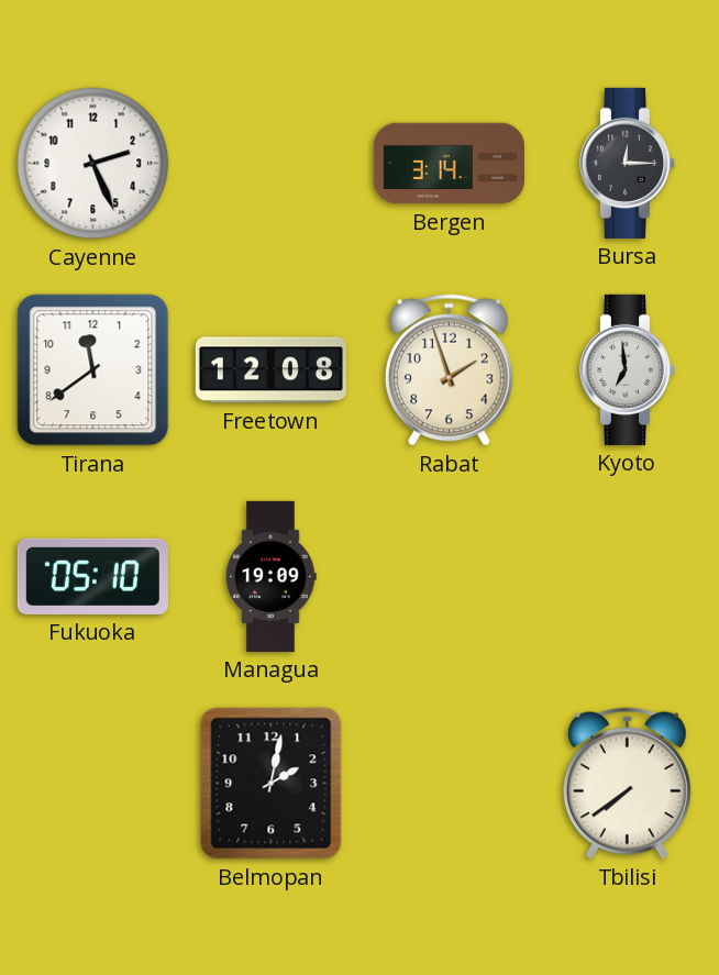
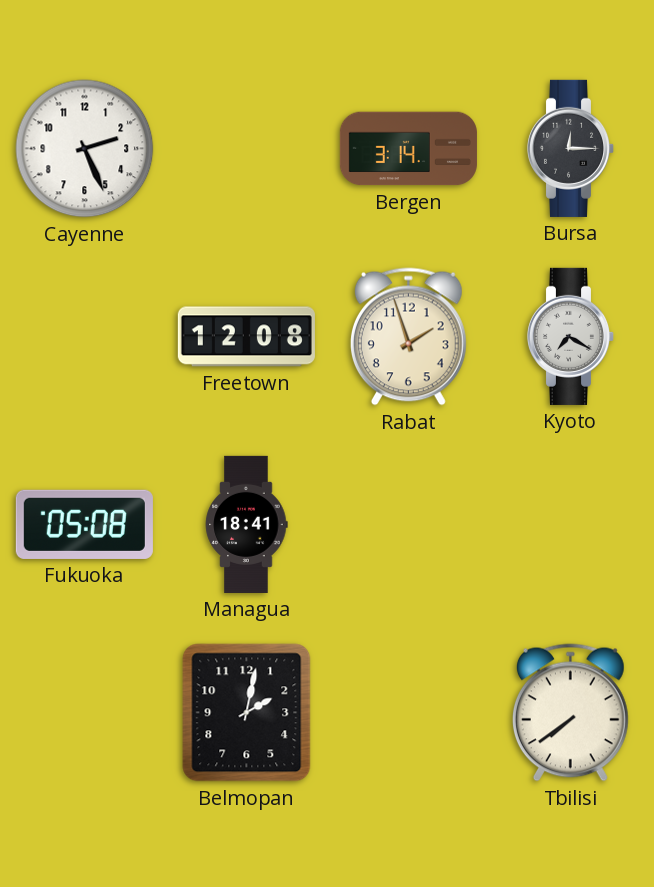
Tirana: 11:39 -> none (93, 370)
Kyoto: 6:59 -> 7:20 (571, 336)
Fukuoka: 05:10 -> 05:08 (84, 524)
Managua: 19:09 -> 18:41 (247, 524)
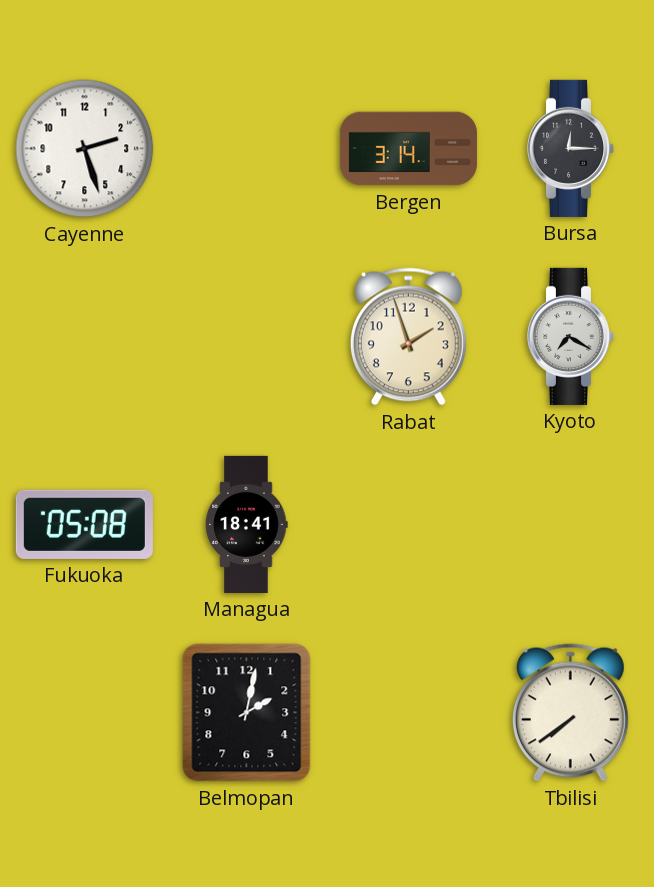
Cayenne: 2:26 -> 2:27 (85, 149)
Freetown: 12:08 -> none (246, 337)
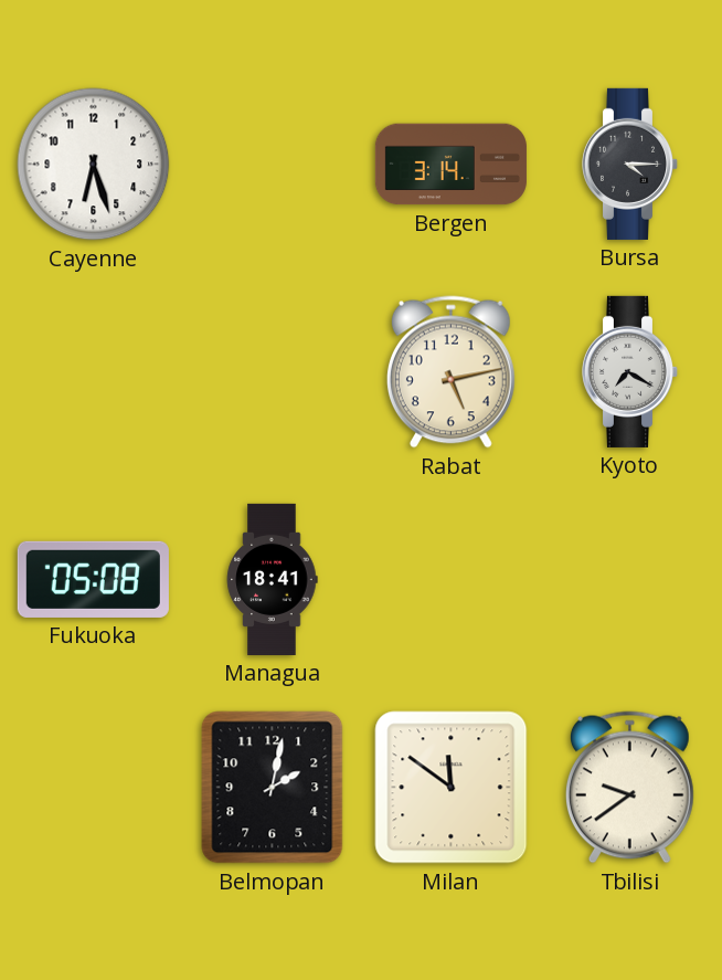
Cayenne: 2:27 -> 6:27 (94, 165)
Bursa: 12:15 -> 4:15 (630, 164)
Rabat: 1:57 -> 5:13 (450, 372)
Milan: none -> 11:51 (452, 788)
Tbilisi: 7:39 -> 9:39 (629, 788)
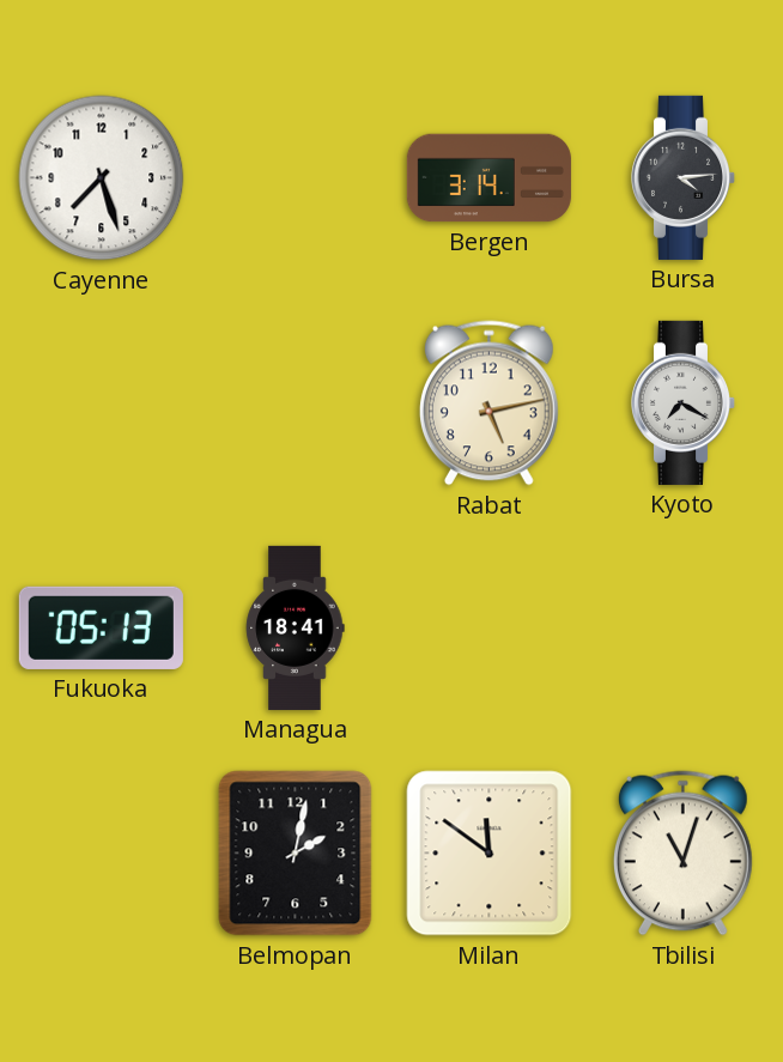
Cayenne: 6:27 -> 7:27 (102, 178)
Bursa: 4:15 -> 4:14 (684, 177)
Fukuoka: 05:08 -> 05:13 (101, 627)
Tbilisi: 9:39 -> 11:03 (682, 854)
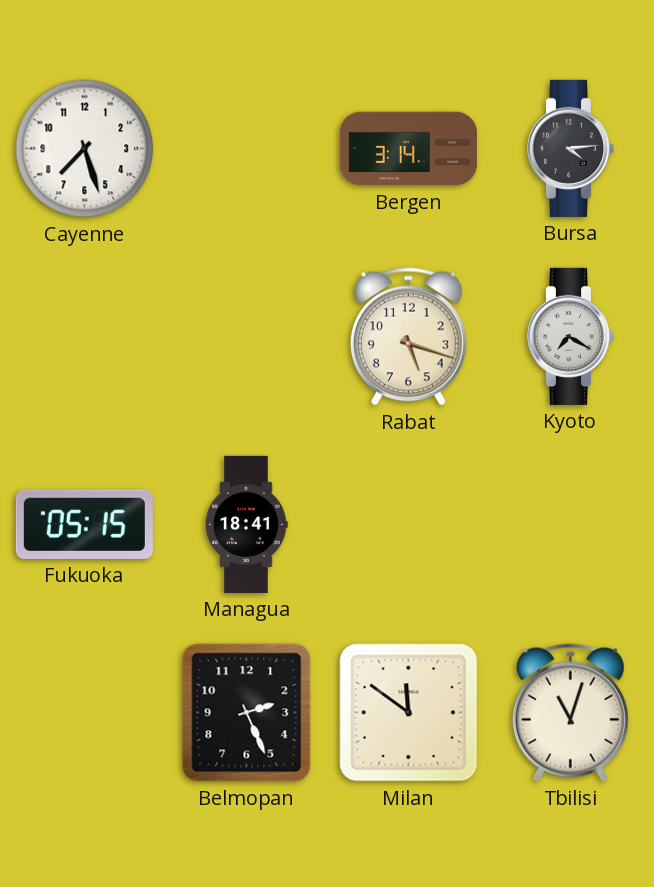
Rabat: 5:13 -> 5:18 (408, 337)
Fukuoka: 05:13 -> 05:15 (84, 524)
Belmopan: 2:02 -> 2:26 (247, 713)
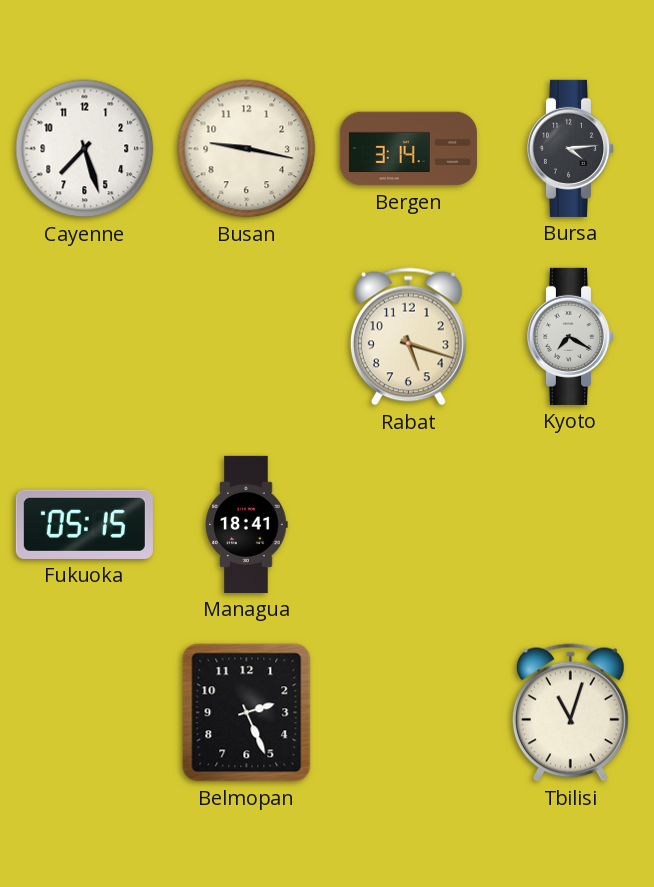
Busan: none -> 9:17 (247, 149)
Milan: 11:51 -> none (409, 713)
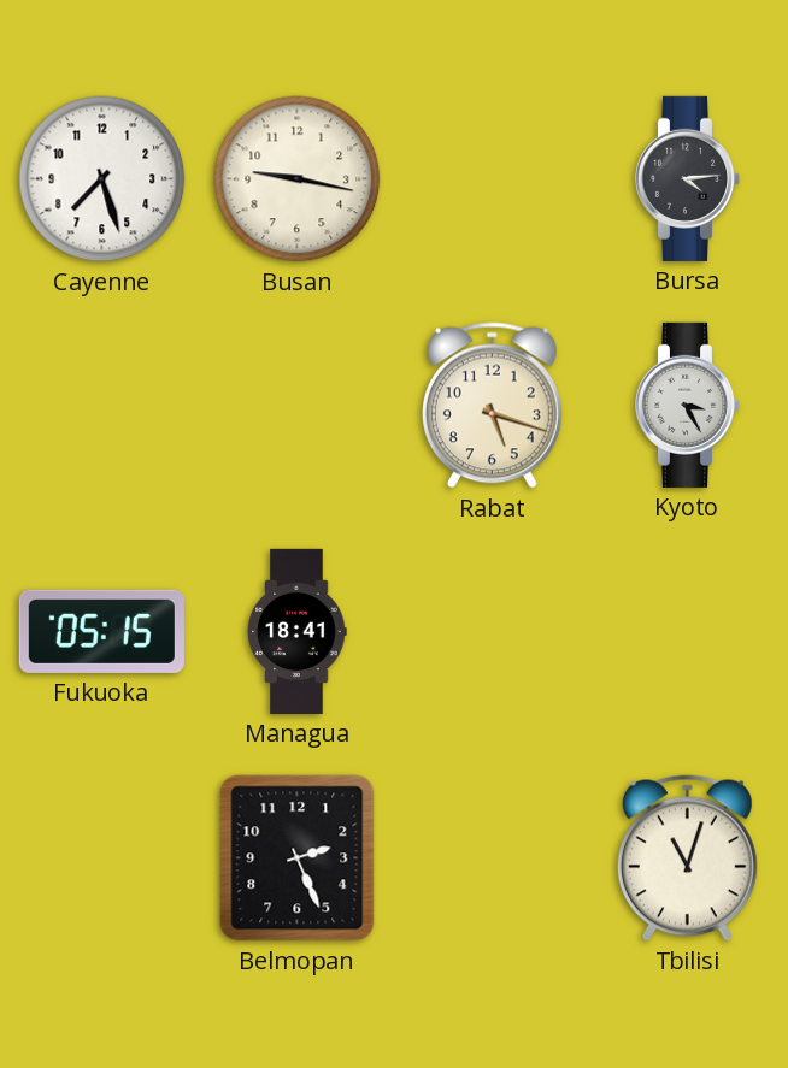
Bergen: 3:14 -> none (408, 149)
Kyoto: 7:20 -> 3:25 (688, 405)
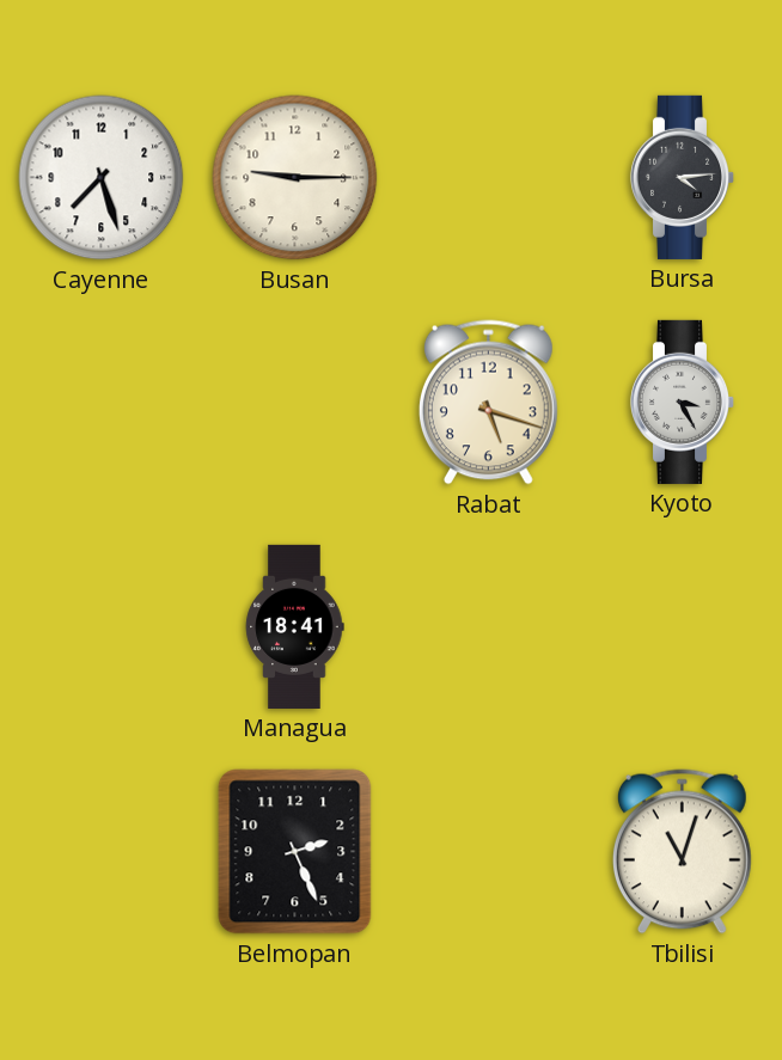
Busan: 9:17 -> 9:15 (295, 178)
Fukuoka: 05:15 -> none (101, 631)
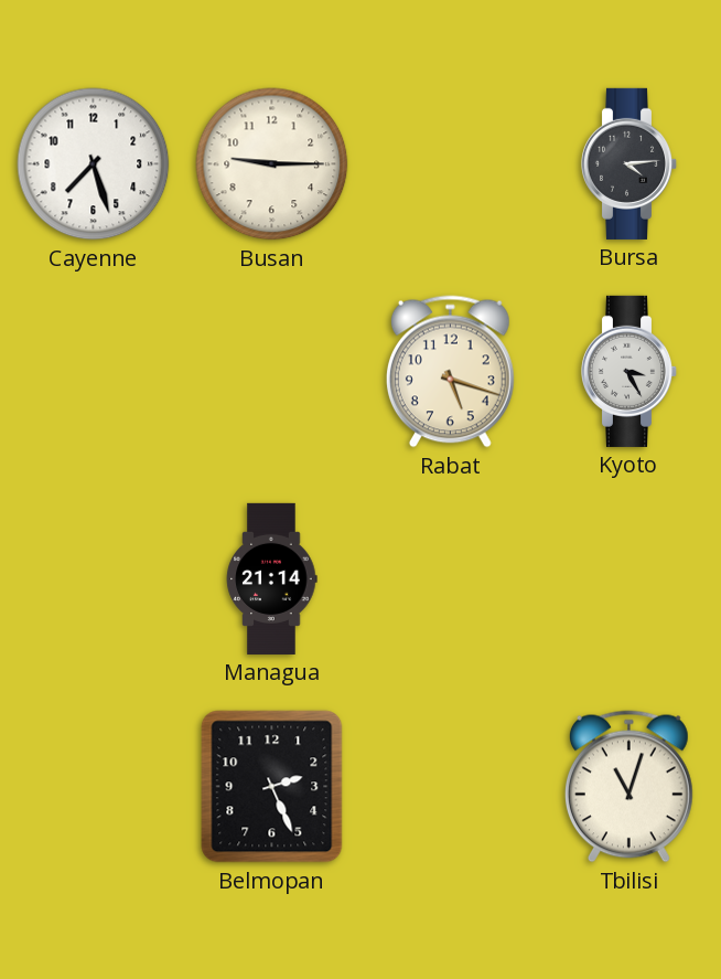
Managua: 18:41 -> 21:14 (272, 578)
